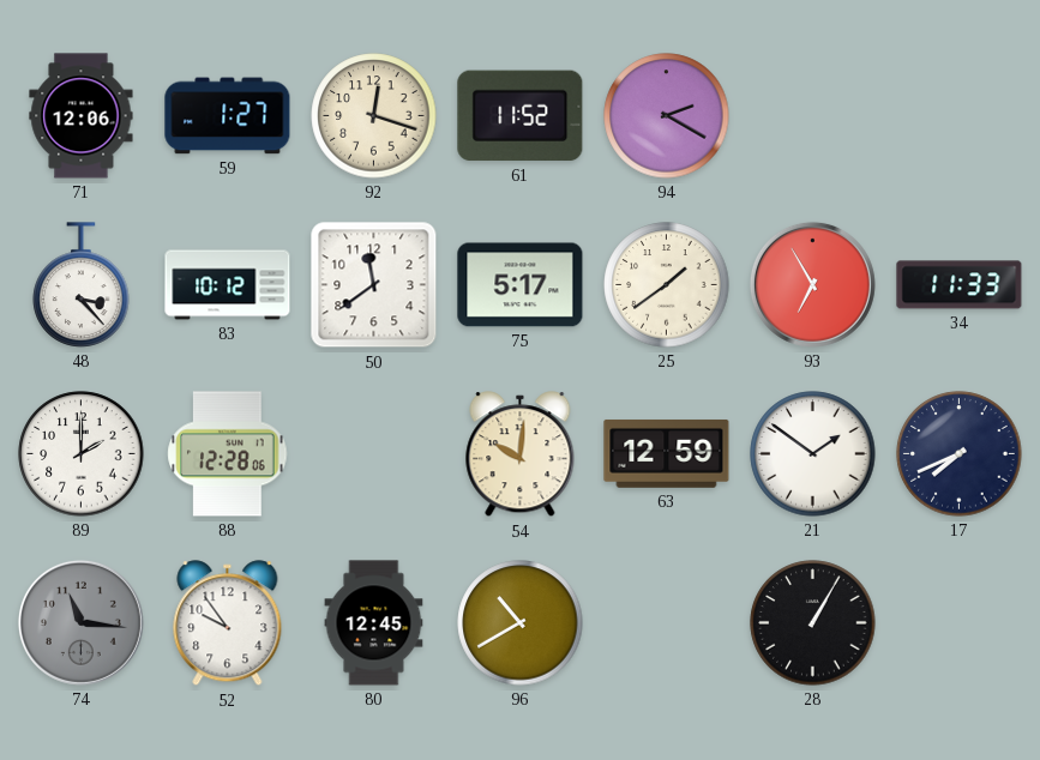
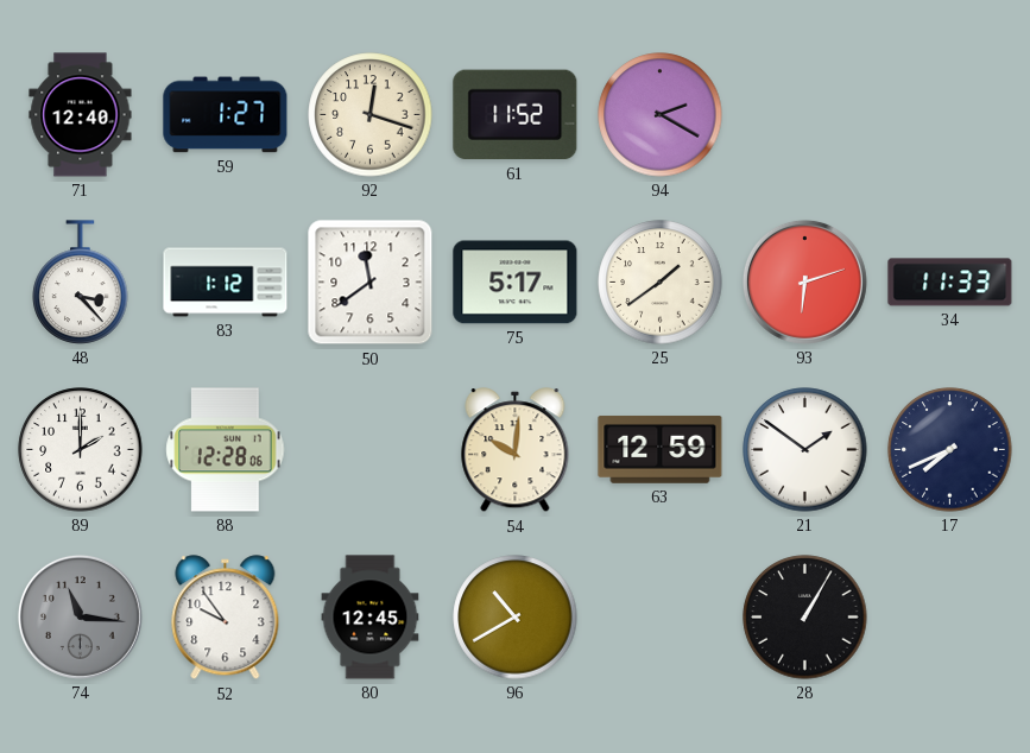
71: 12:06 -> 12:40 (81, 115)
83: 10:12 -> 1:12 (226, 283)
93: 6:55 -> 6:12 (804, 281)
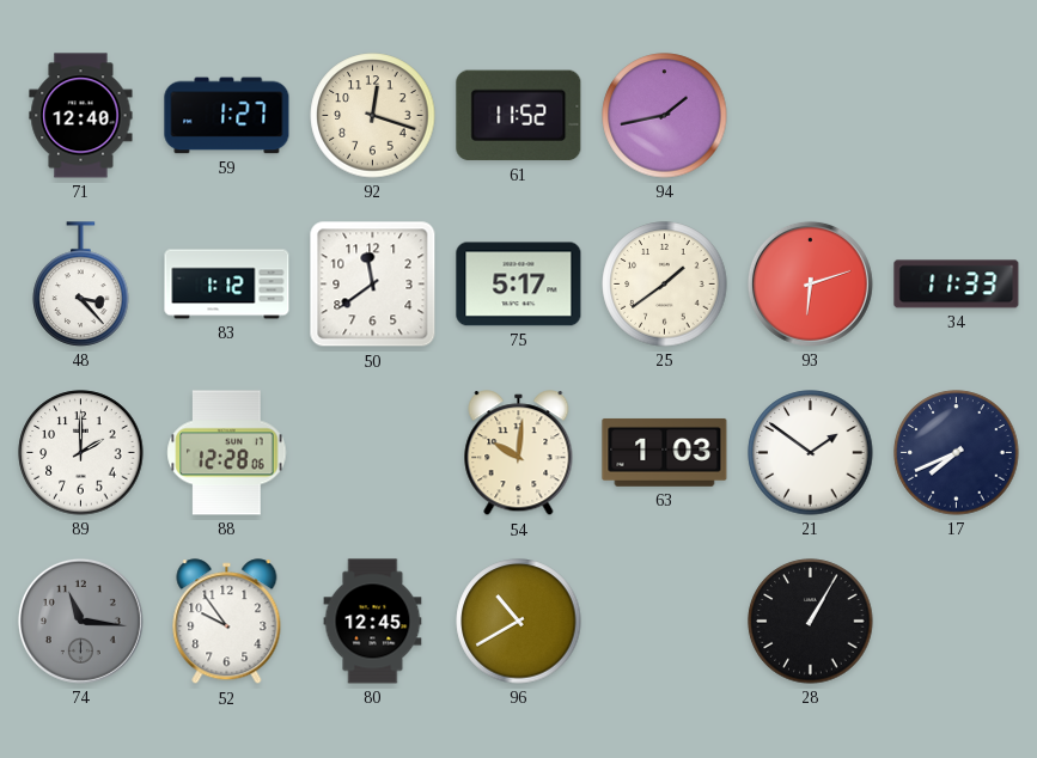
94: 2:20 -> 1:43 (665, 116)
63: 12:59 -> 1:03 (665, 452)
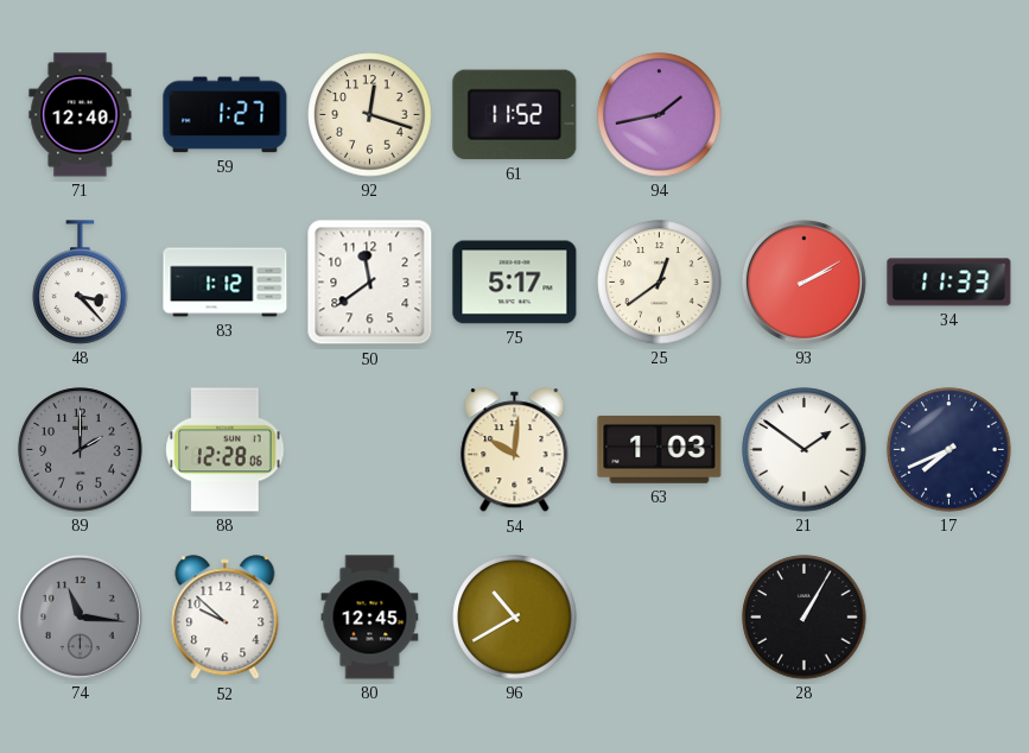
25: 1:39 -> 12:39 (660, 283)
93: 6:12 -> 2:10 (803, 281)
89 dial: white -> grey (81, 450)
52: 9:54 -> 9:52 (226, 618)
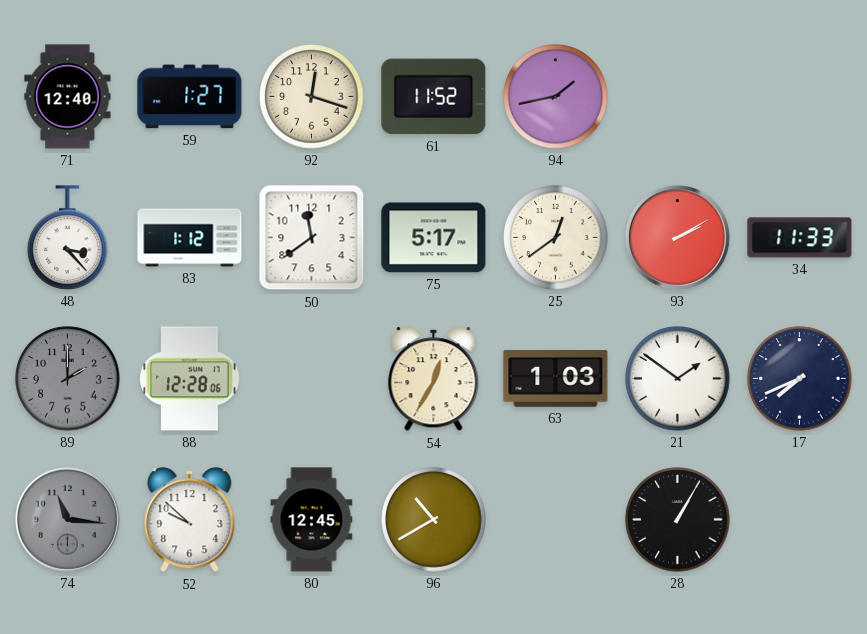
54: 10:01 -> 12:35 (434, 379)
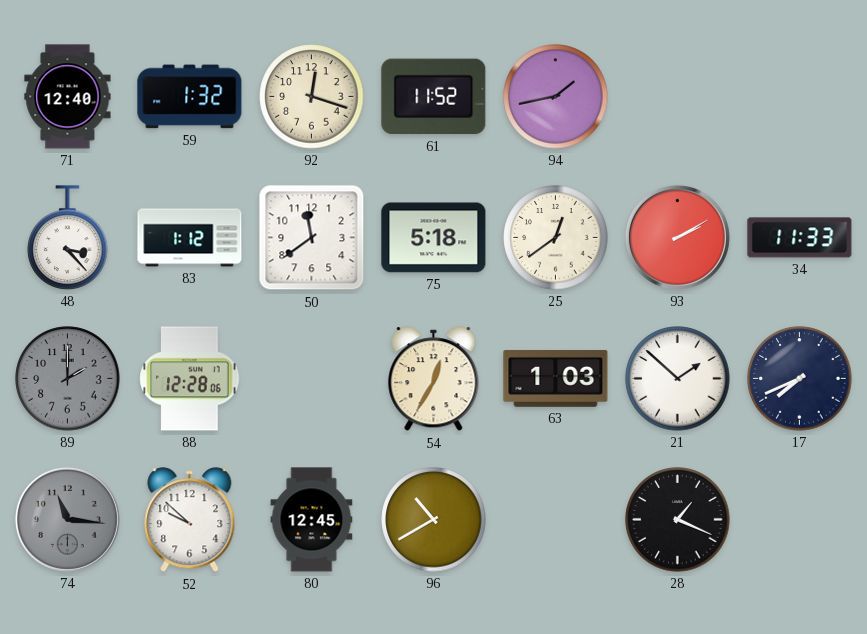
59: 1:27 -> 1:32 (190, 97)
75: 5:17 -> 5:18 (434, 238)
21: 1:51 -> 1:52 (678, 379)
28: 1:05 -> 1:19 (678, 520)
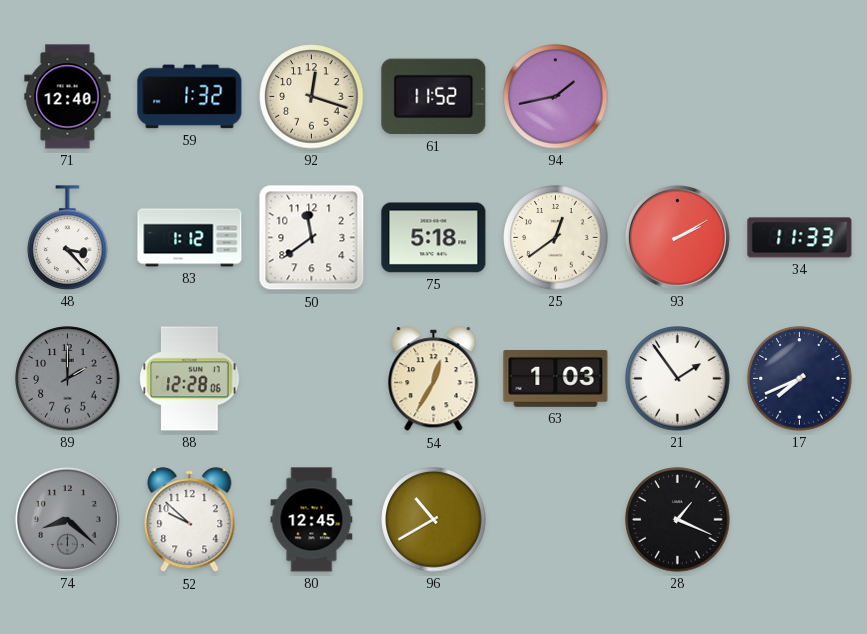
21: 1:52 -> 1:54 (678, 379)
74: 11:16 -> 8:22 (67, 519)
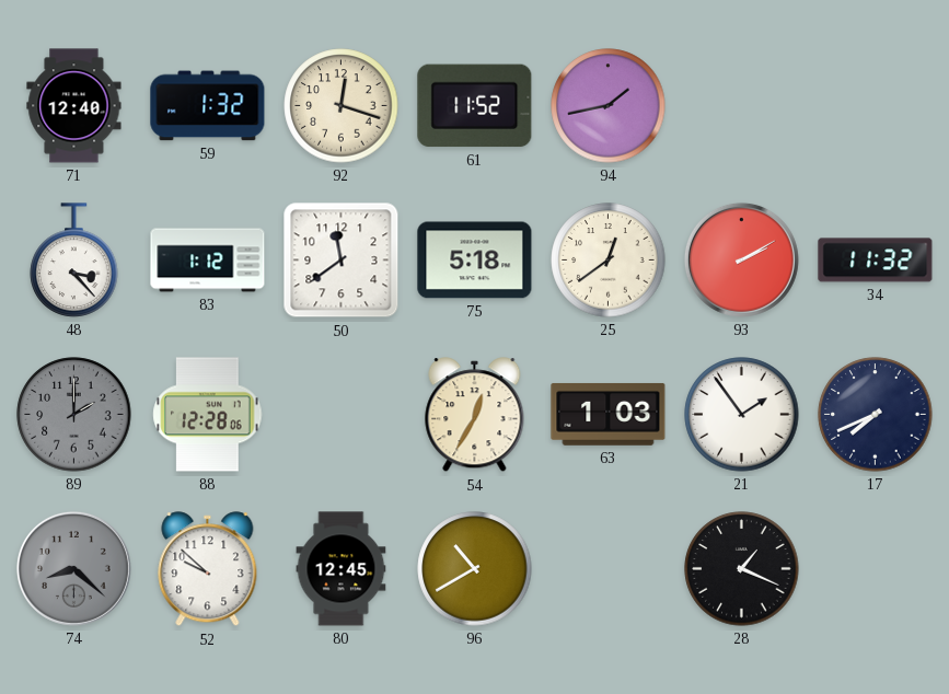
34: 11:33 -> 11:32 (876, 261)
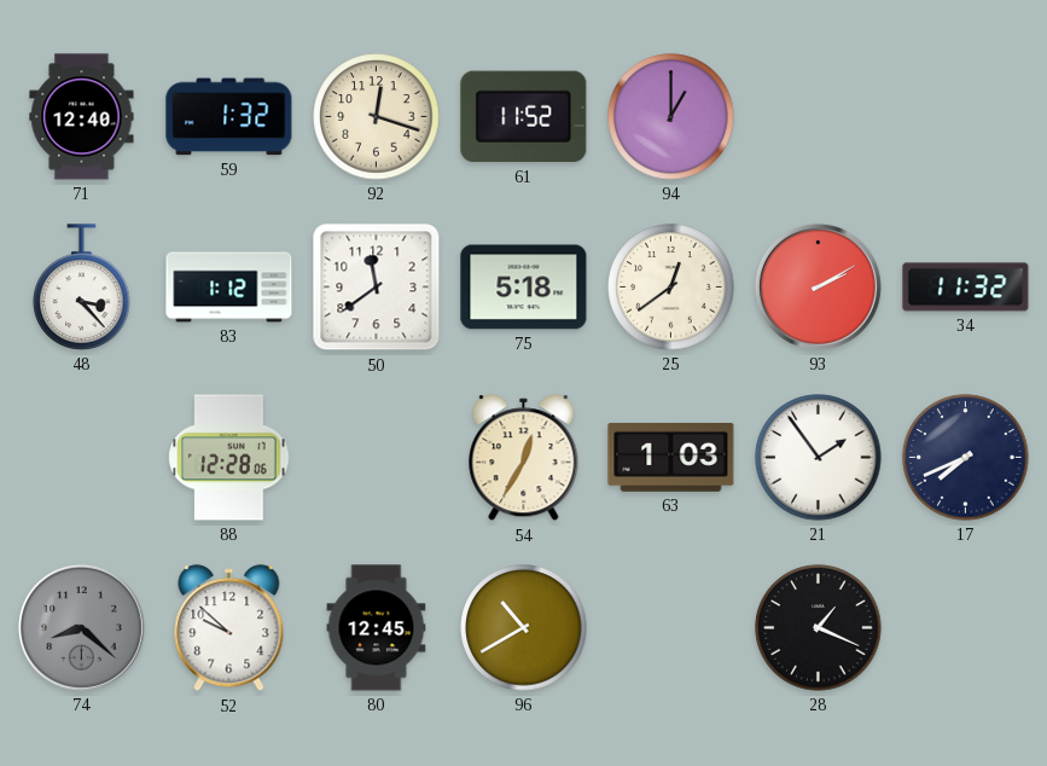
94: 1:43 -> 1:00 (671, 117)
89: 2:00 -> none (74, 415)
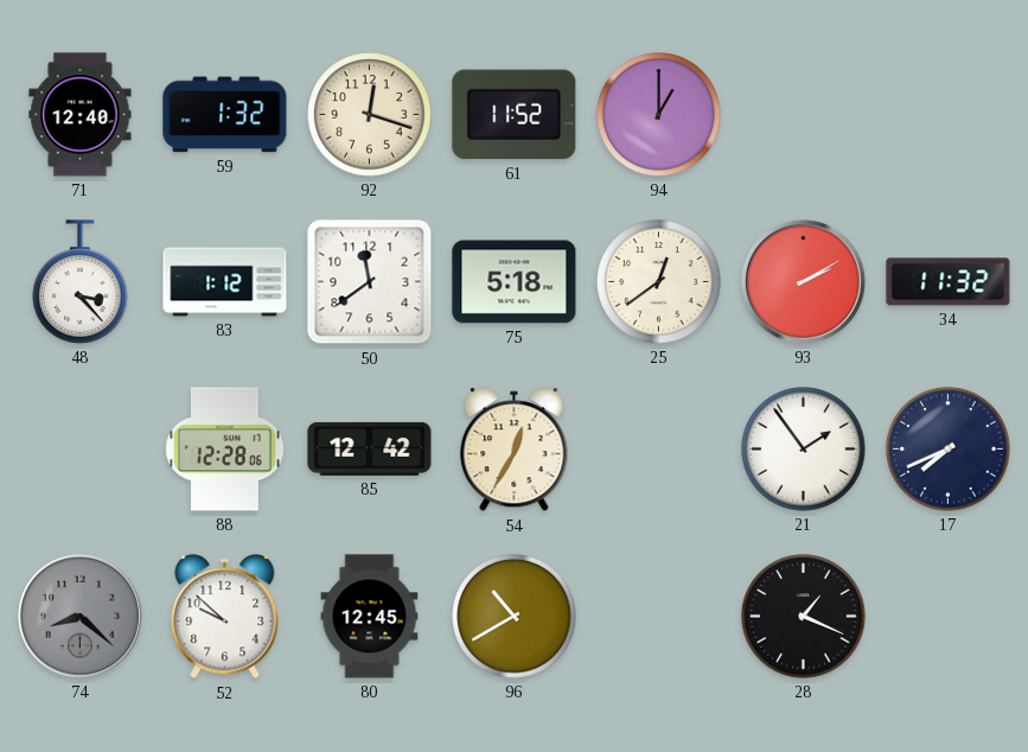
85: none -> 12:42 (370, 448)
63: 1:03 -> none (671, 457)
